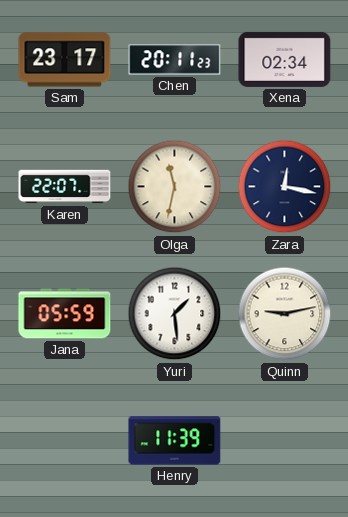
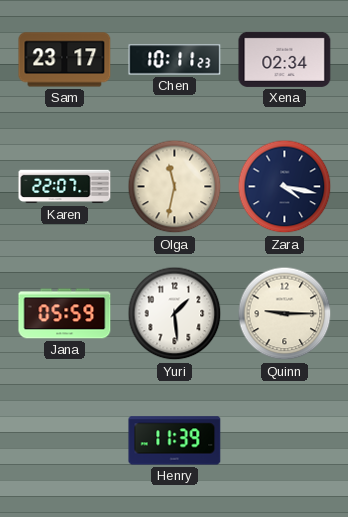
Chen: 20:11 -> 10:11 (175, 60)
Zara: 12:17 -> 4:17 (285, 187)
Quinn: 9:13 -> 9:15 (285, 314)
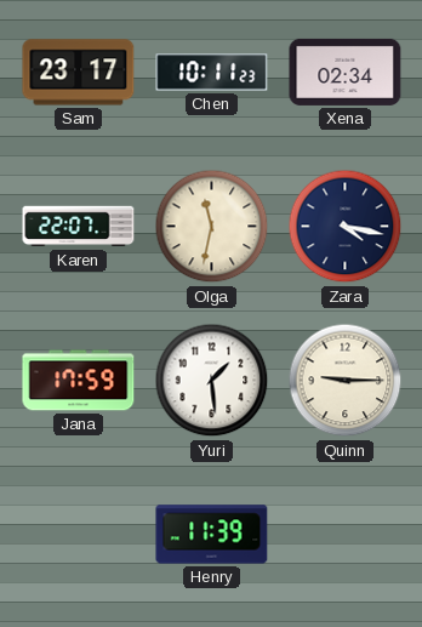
Jana: 05:59 -> 17:59 (79, 381)
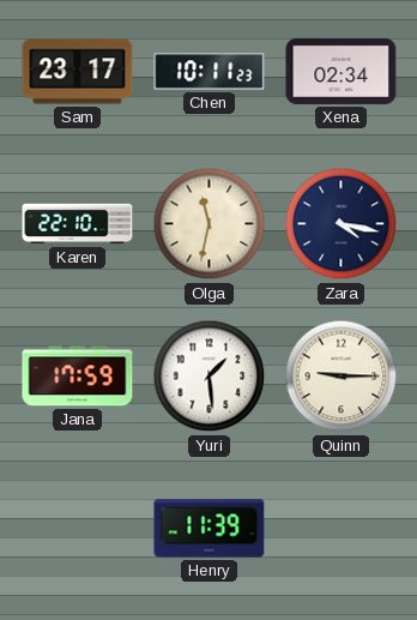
Karen: 22:07 -> 22:10 (78, 224)
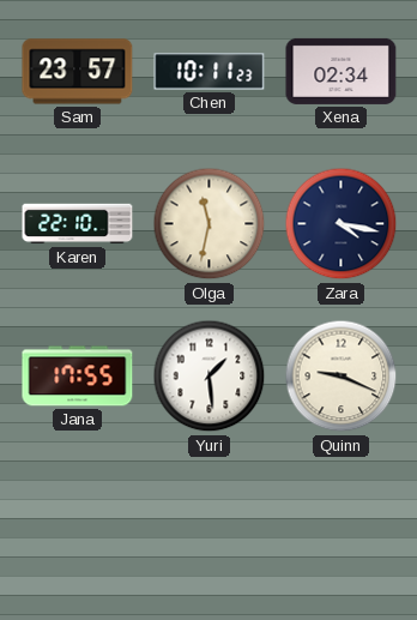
Sam: 23:17 -> 23:57 (78, 72)
Jana: 17:59 -> 17:55 (78, 377)
Quinn: 9:15 -> 9:19 (342, 377)
Henry: 11:39 -> none (210, 529)
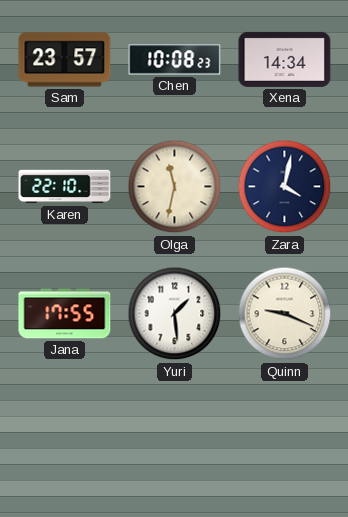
Chen: 10:11 -> 10:08 (175, 60)
Xena: 02:34 -> 14:34 (285, 59)
Zara: 4:17 -> 4:02 (285, 187)
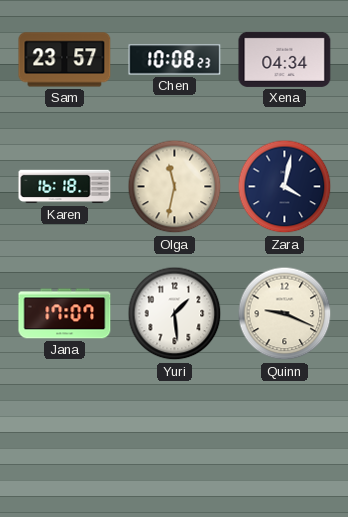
Xena: 14:34 -> 04:34 (285, 59)
Karen: 22:10 -> 16:18 (65, 187)
Jana: 17:55 -> 17:07 (65, 314)
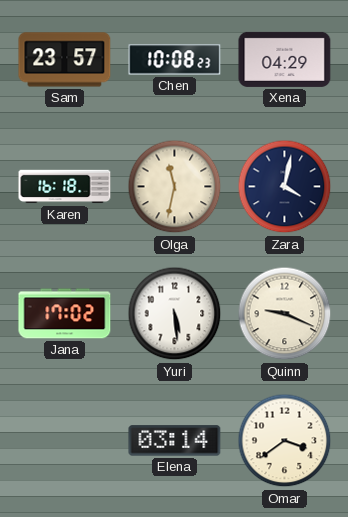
Xena: 04:34 -> 04:29 (285, 59)
Jana: 17:07 -> 17:02 (65, 314)
Yuri: 1:29 -> 5:29 (175, 314)
Elena: none -> 03:14 (175, 441)
Omar: none -> 3:39 (285, 441)
